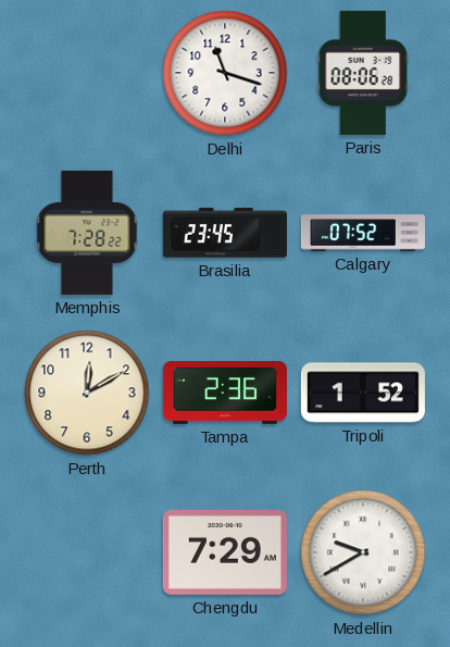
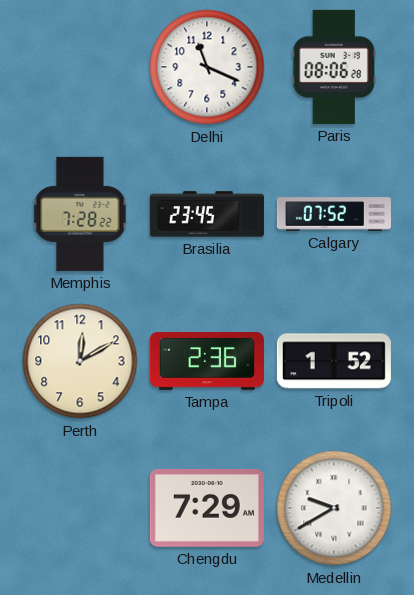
Delhi: 11:18 -> 11:19 (207, 67)
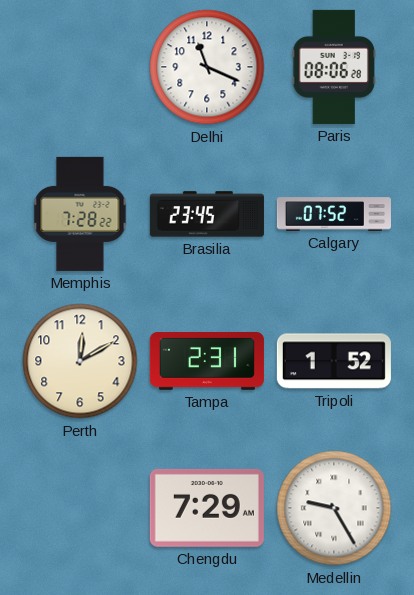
Tampa: 2:36 -> 2:31 (207, 362)
Medellin: 9:40 -> 9:25 (334, 508)
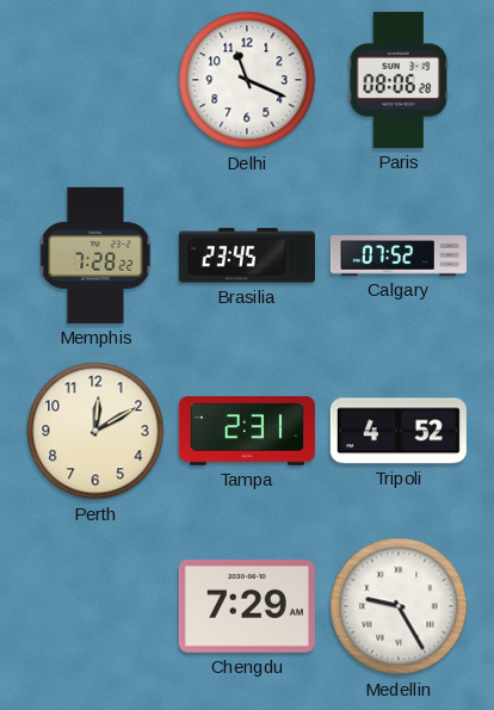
Tripoli: 1:52 -> 4:52 (399, 431)
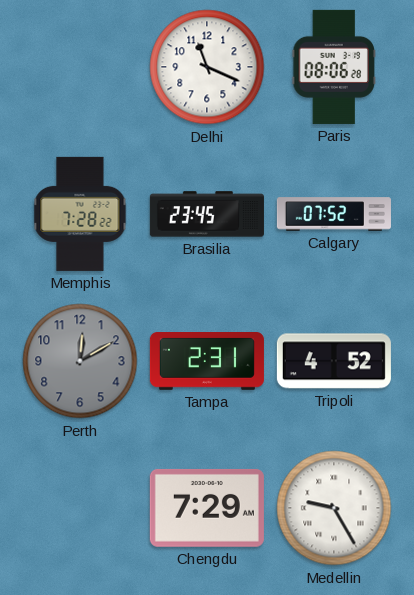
Perth dial: cream -> grey (80, 361)
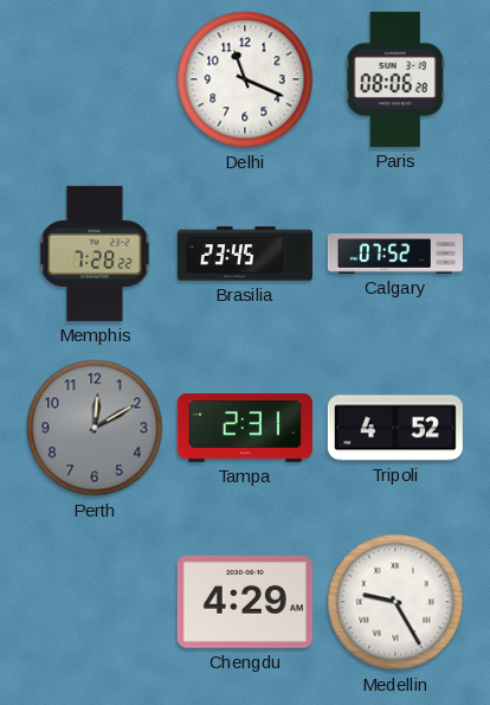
Chengdu: 7:29 -> 4:29 (245, 602)
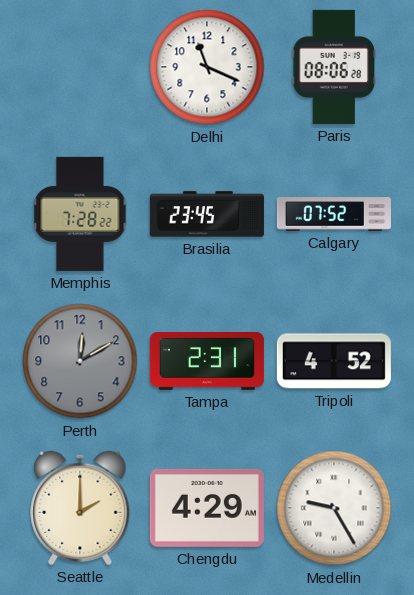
Seattle: none -> 2:00 (80, 508)
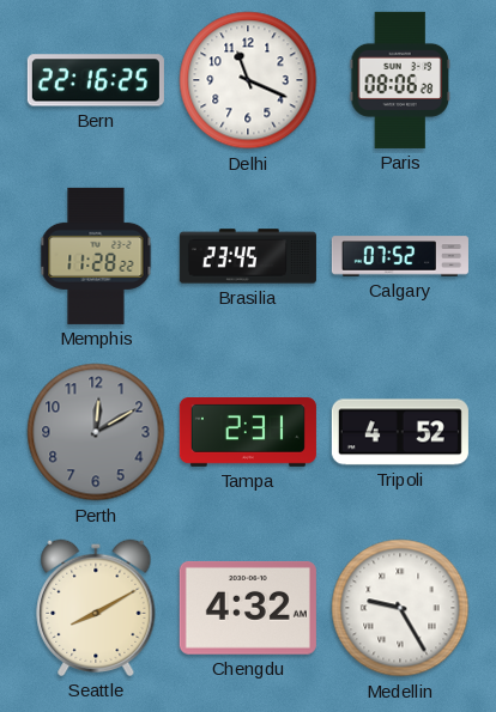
Bern: none -> 22:16 (96, 80)
Memphis: 7:28 -> 11:28 (96, 256)
Seattle: 2:00 -> 8:10 (96, 608)
Chengdu: 4:29 -> 4:32 (248, 608)
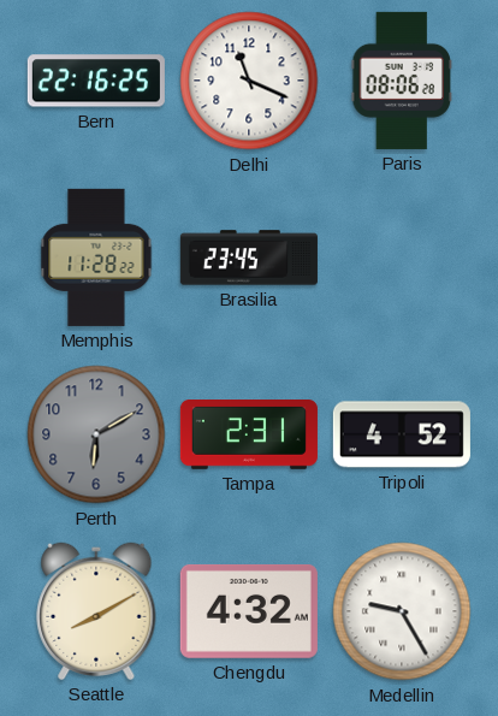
Calgary: 07:52 -> none (400, 256)
Perth: 12:10 -> 6:10 (96, 434)
